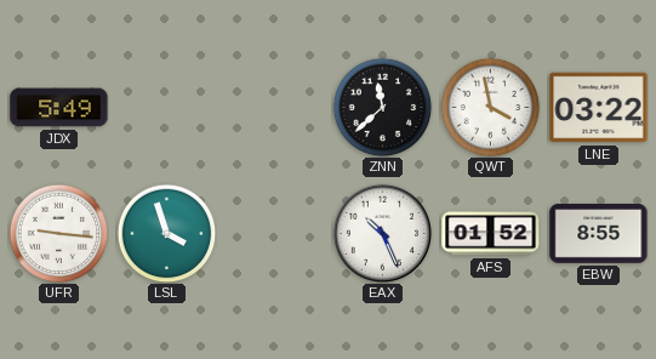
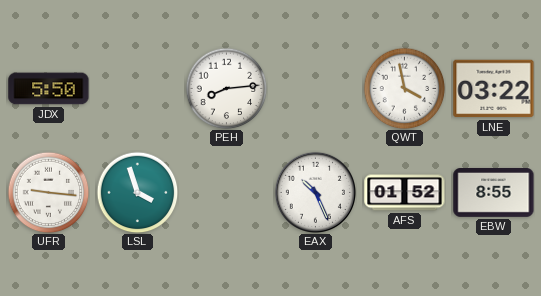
JDX: 5:49 -> 5:50 (49, 89)
PEH: none -> 8:14 (226, 88)
ZNN: 11:38 -> none (382, 107)
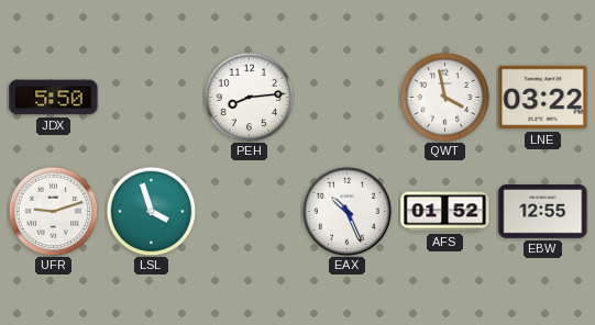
UFR: 9:16 -> 9:12 (53, 211)
EBW: 8:55 -> 12:55 (543, 212)
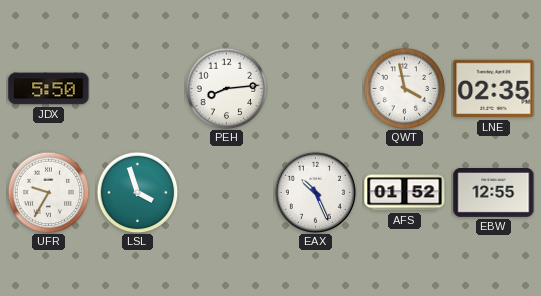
LNE: 03:22 -> 02:35 (494, 89)
UFR: 9:12 -> 9:35 (48, 192)
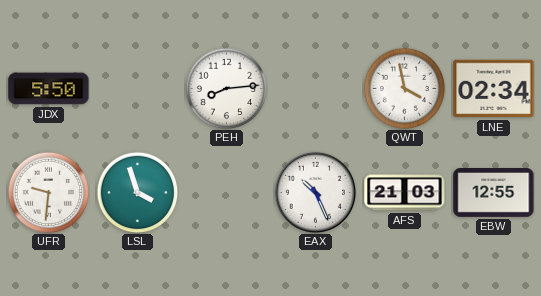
LNE: 02:35 -> 02:34 (494, 89)
UFR: 9:35 -> 9:31 (48, 192)
AFS: 01:52 -> 21:03 (405, 193)
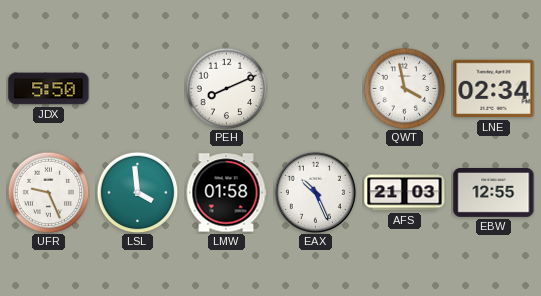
PEH: 8:14 -> 8:11 (226, 88)
UFR: 9:31 -> 9:26 (48, 192)
LSL: 3:57 -> 3:59 (137, 192)
LMW: none -> 01:58 (226, 193)
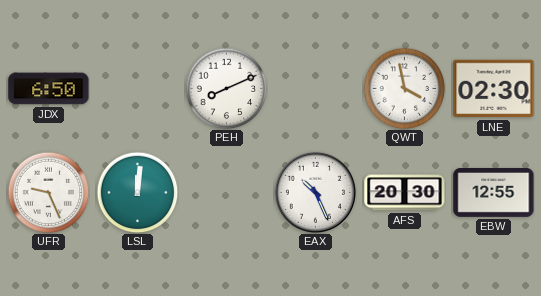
JDX: 5:50 -> 6:50 (49, 89)
LNE: 02:34 -> 02:30 (494, 89)
LSL: 3:59 -> 12:01 (137, 192)
LMW: 01:58 -> none (226, 193)
AFS: 21:03 -> 20:30 (405, 193)
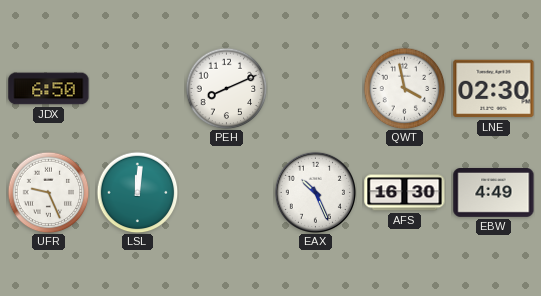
AFS: 20:30 -> 16:30 (405, 193)
EBW: 12:55 -> 4:49 (494, 193)
